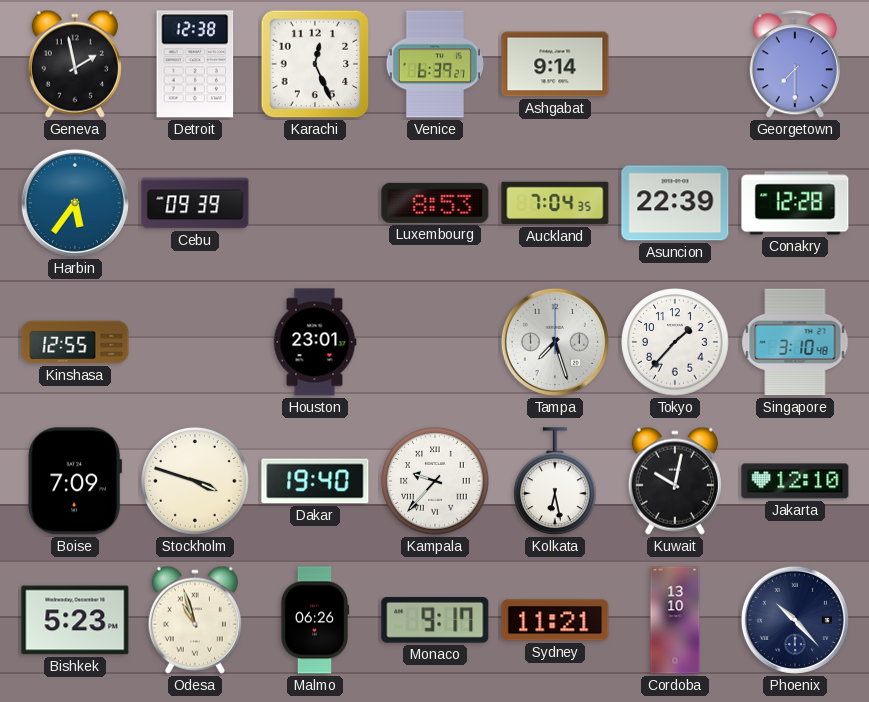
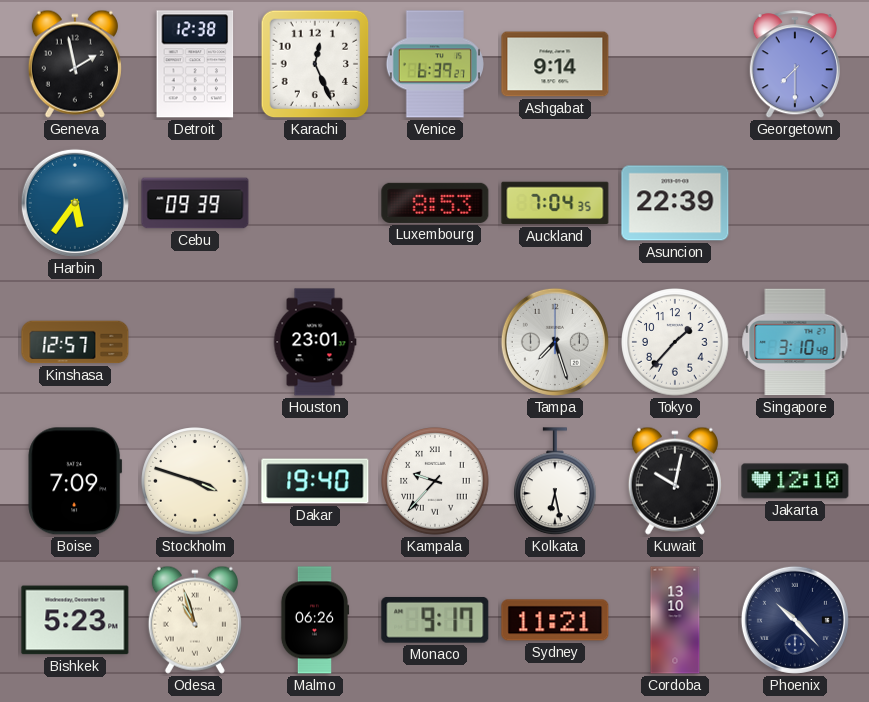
Conakry: 12:28 -> none (795, 203)
Kinshasa: 12:55 -> 12:57 (75, 342)
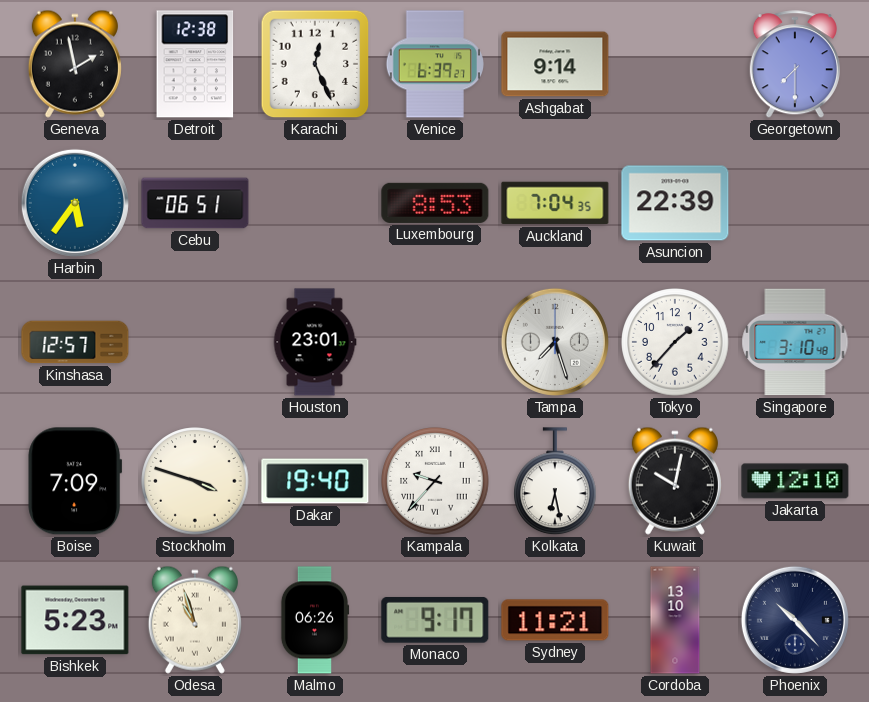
Cebu: 09:39 -> 06:51 (195, 203)
